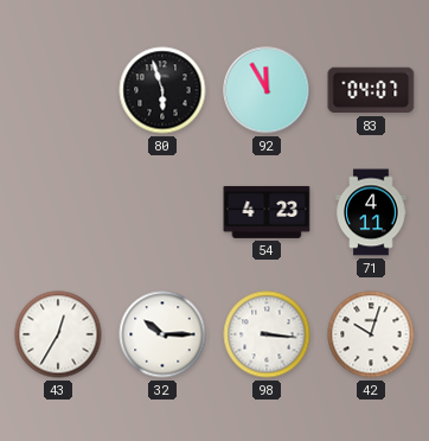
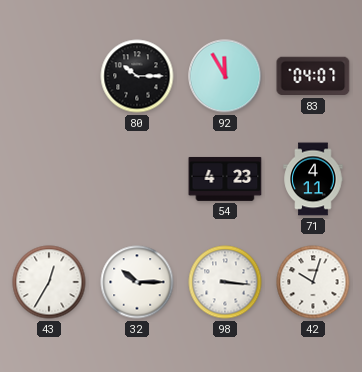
80: 5:57 -> 10:15 (137, 76)
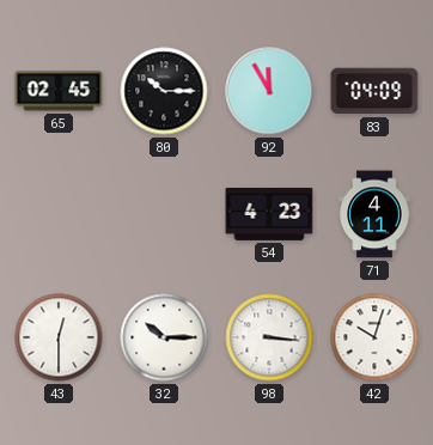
65: none -> 02:45 (59, 91)
83: 04:07 -> 04:09 (374, 91)
43: 12:35 -> 12:30 (59, 337)
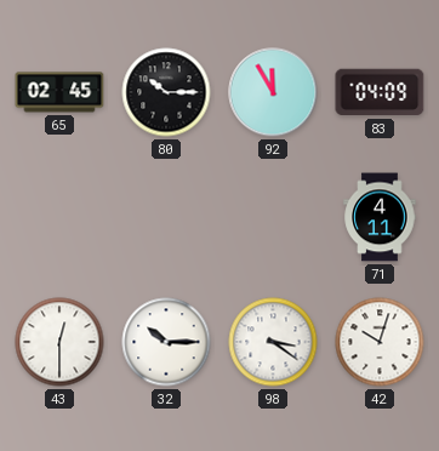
54: 4:23 -> none (269, 214)
98: 3:16 -> 3:21 (273, 342)
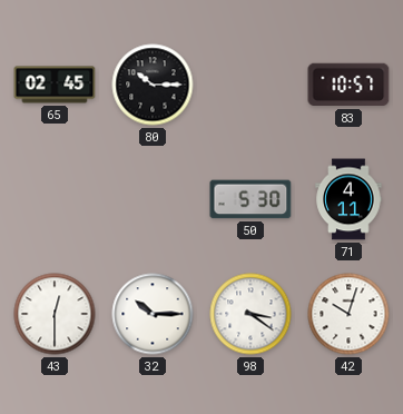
92: 11:55 -> none (273, 92)
83: 04:09 -> 10:57 (348, 85)
50: none -> 5:30 (250, 199)
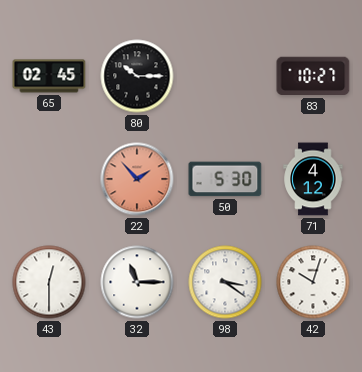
83: 10:57 -> 10:27 (313, 76)
22: none -> 1:53 (137, 179)
71: 4:11 -> 4:12 (313, 179)
32: 10:15 -> 11:15 (137, 282)
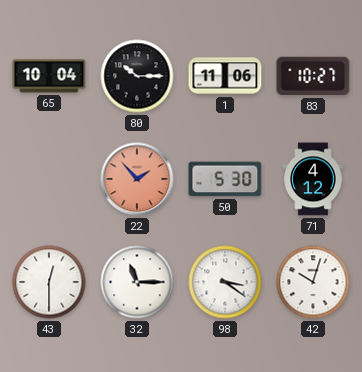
65: 02:45 -> 10:04 (49, 76)
1: none -> 11:06 (225, 76)
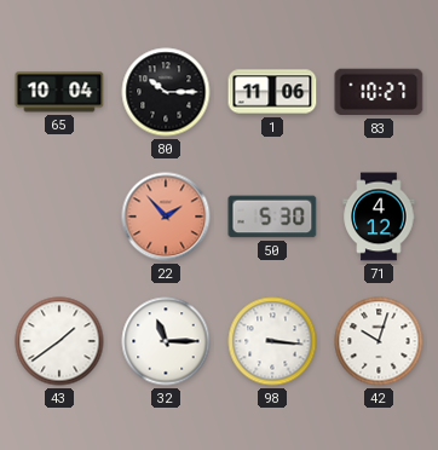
43: 12:30 -> 1:39 (59, 341)
98: 3:21 -> 3:16 (272, 341)
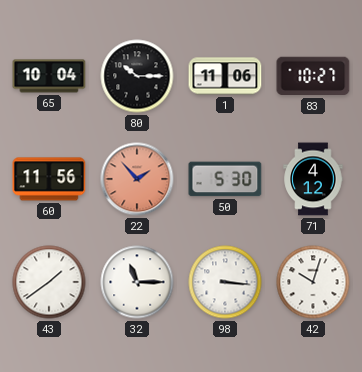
60: none -> 11:56 (49, 179)
